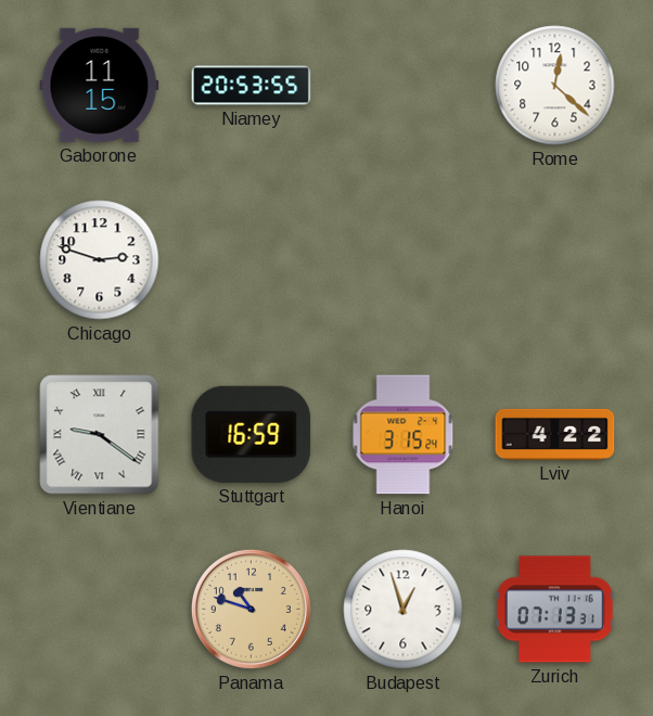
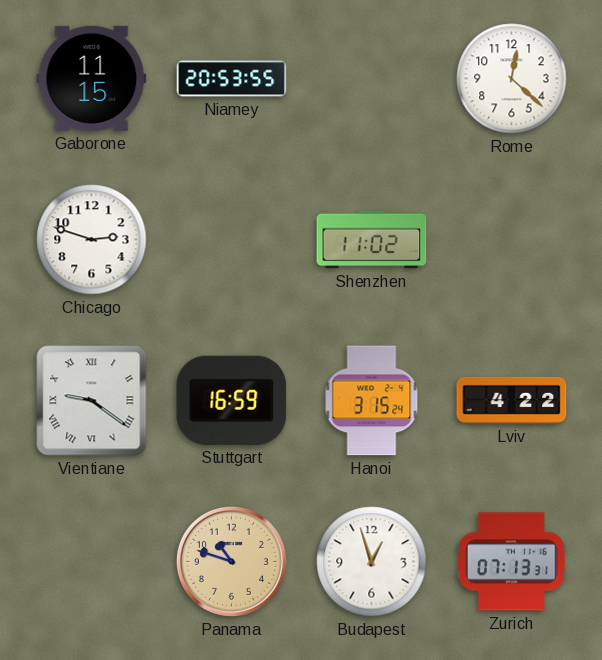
Shenzhen: none -> 11:02 (372, 240)
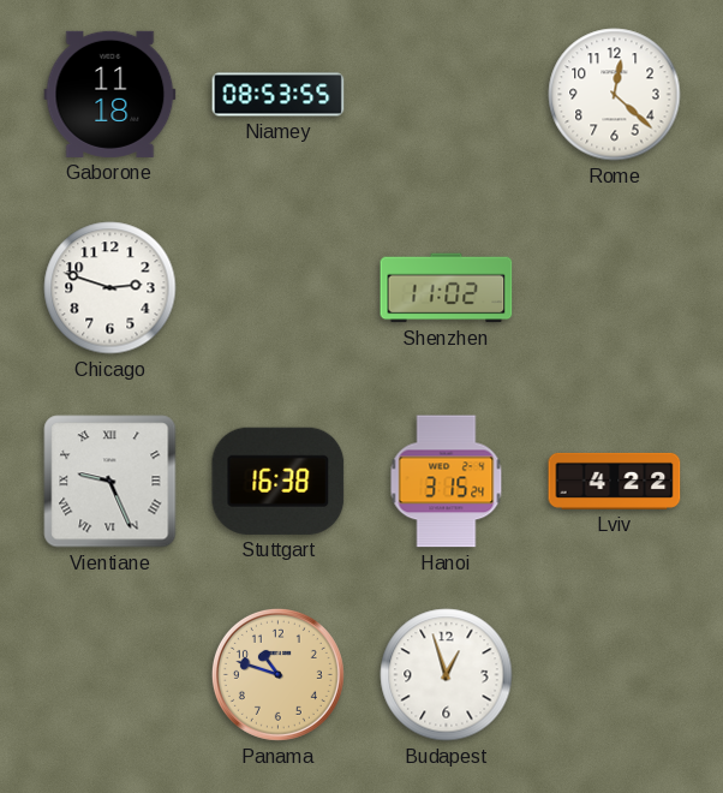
Gaborone: 11:15 -> 11:18 (110, 94)
Niamey: 20:53 -> 08:53 (279, 95)
Vientiane: 9:21 -> 9:26 (110, 482)
Stuttgart: 16:59 -> 16:38 (279, 481)
Zurich: 07:13 -> none (512, 562)
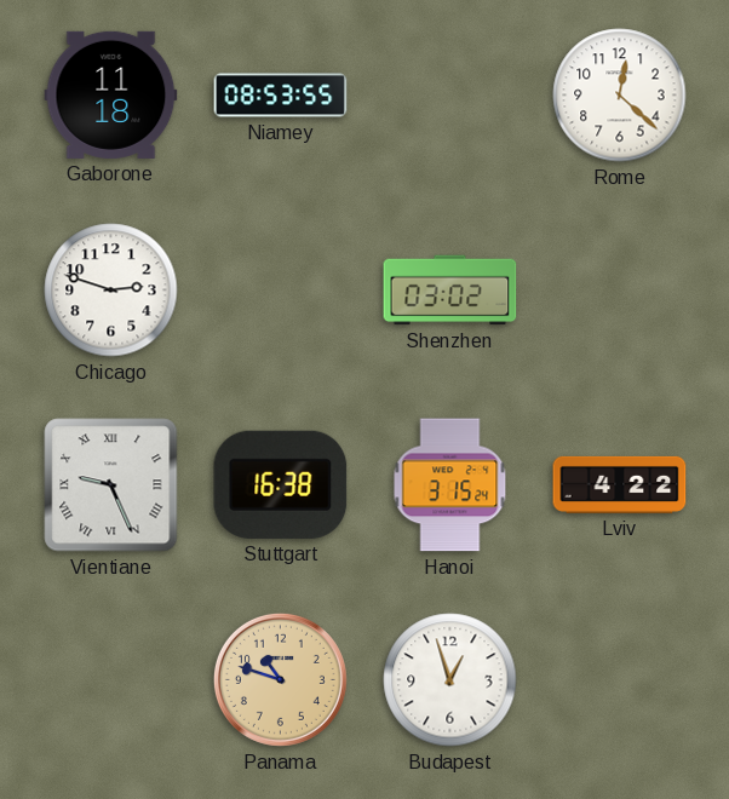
Shenzhen: 11:02 -> 03:02 (450, 291)
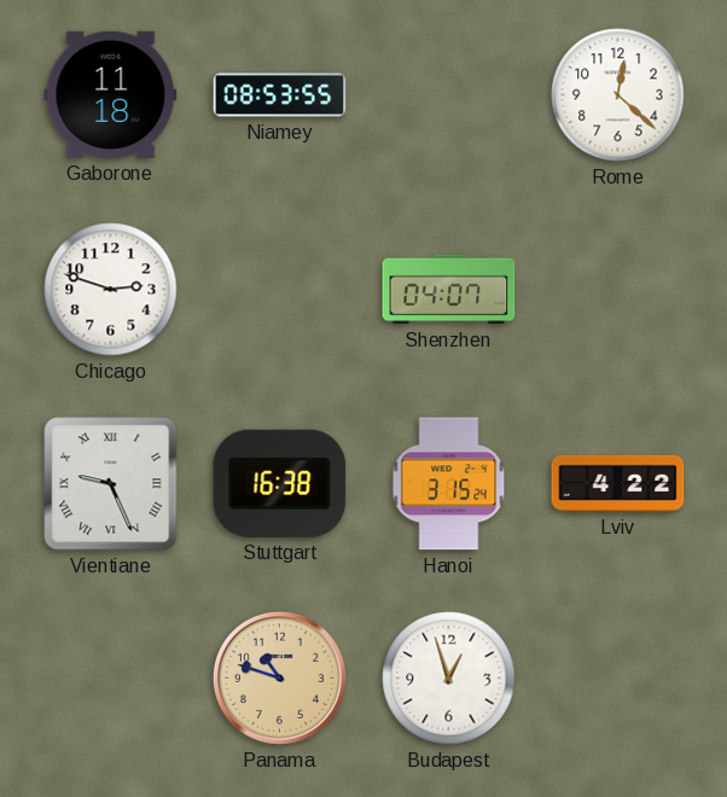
Shenzhen: 03:02 -> 04:07 (449, 290)
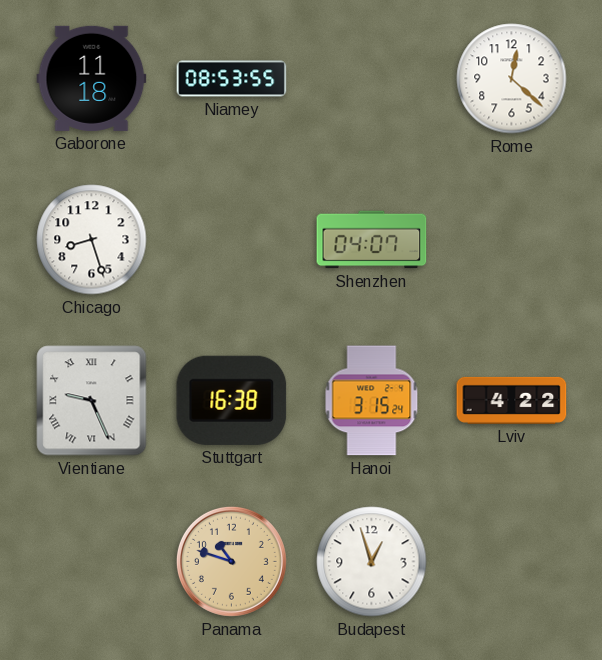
Chicago: 2:48 -> 8:27 (92, 240)
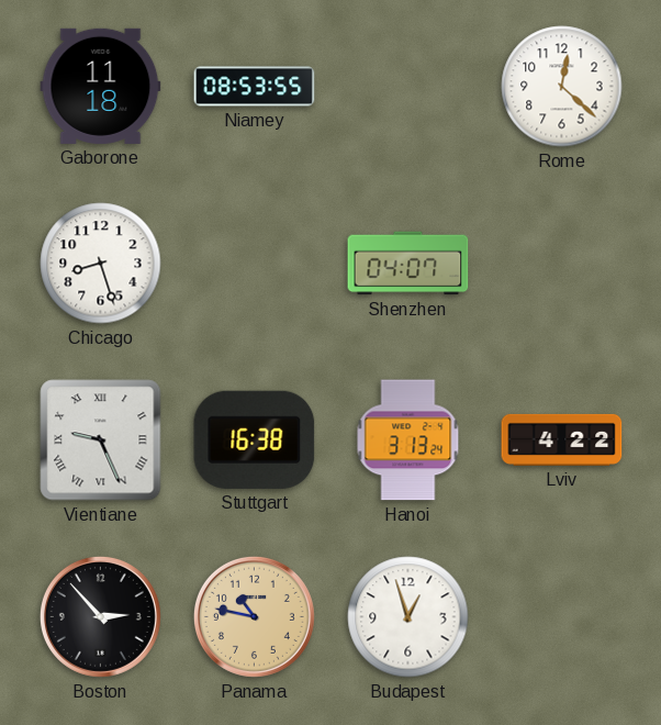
Hanoi: 3:15 -> 3:13 (408, 440)
Boston: none -> 2:53 (100, 616)
Panama: 10:48 -> 10:47 (254, 616)
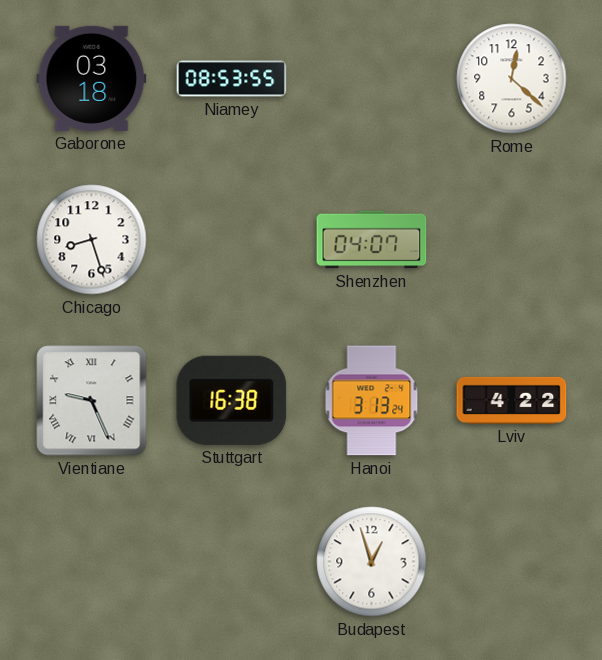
Gaborone: 11:18 -> 03:18 (92, 78)
Boston: 2:53 -> none (100, 616)
Panama: 10:47 -> none (254, 616)
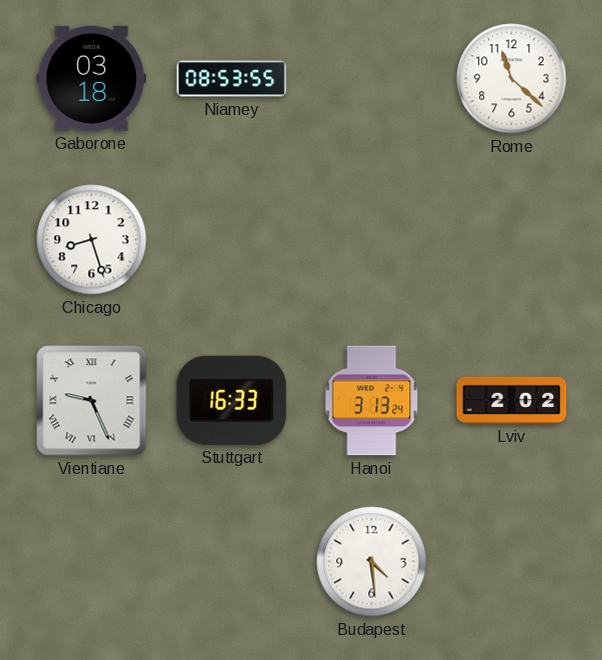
Rome: 12:22 -> 11:22 (512, 79)
Shenzhen: 04:07 -> none (372, 240)
Stuttgart: 16:38 -> 16:33 (232, 400)
Lviv: 4:22 -> 2:02 (512, 400)
Budapest: 12:57 -> 4:29 (372, 562)
